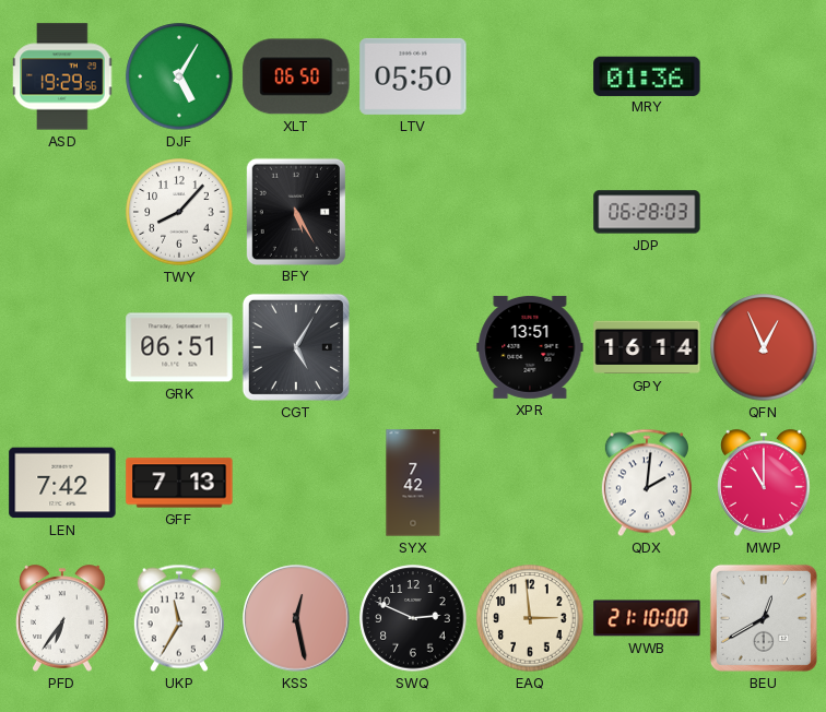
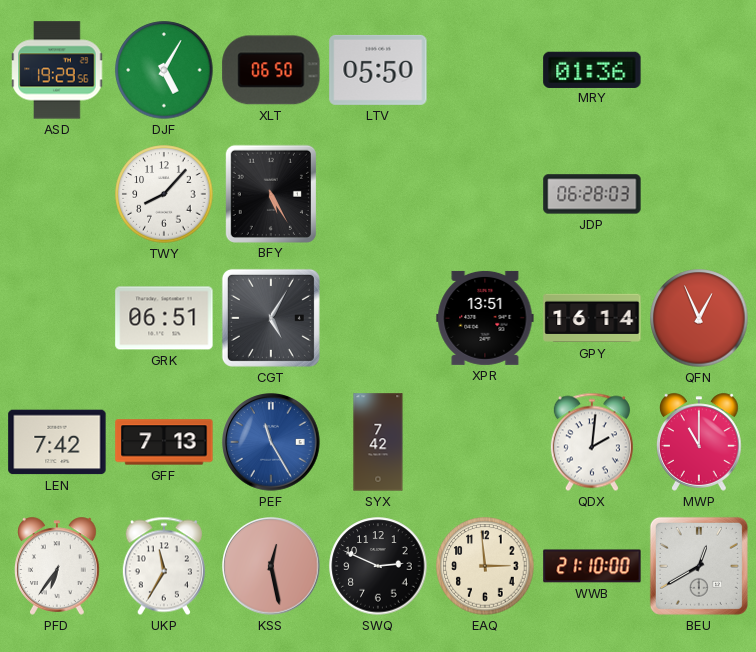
PEF: none -> 11:25 (271, 442)
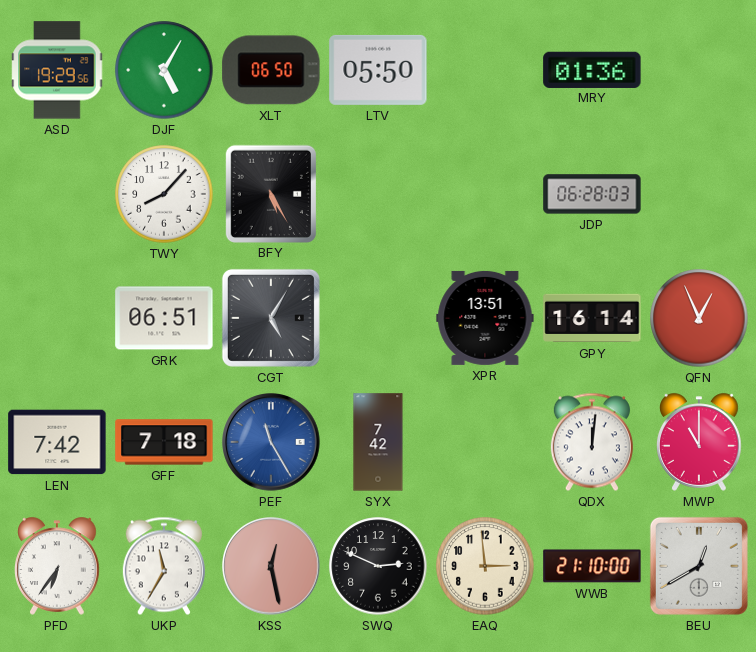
GFF: 7:13 -> 7:18 (164, 442)
QDX: 2:01 -> 12:01 (592, 442)
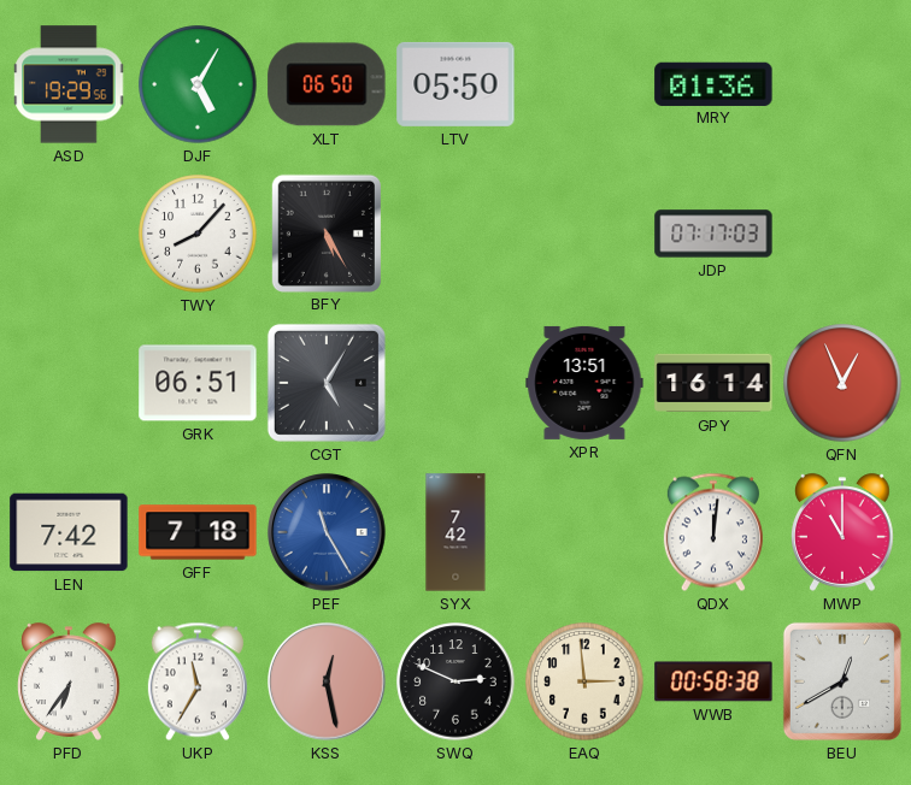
JDP: 06:28 -> 07:17 (713, 234)
WWB: 21:10 -> 00:58 (713, 681)
